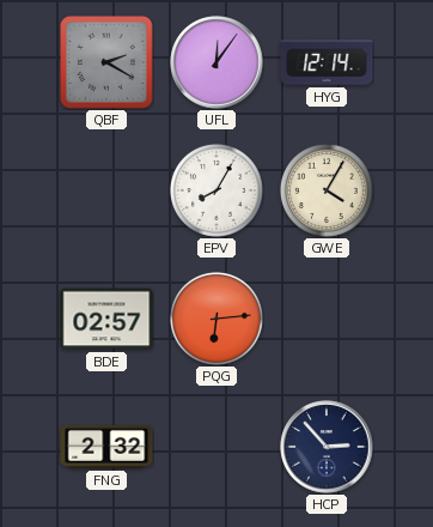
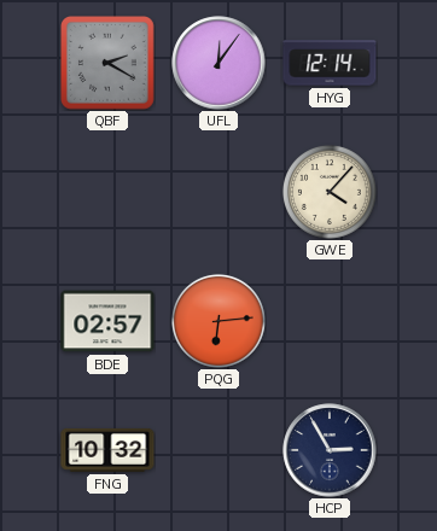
EPV: 8:05 -> none (216, 190)
GWE: 4:05 -> 4:07 (330, 192)
FNG: 2:32 -> 10:32 (107, 450)
HCP: 2:53 -> 2:55 (330, 450)
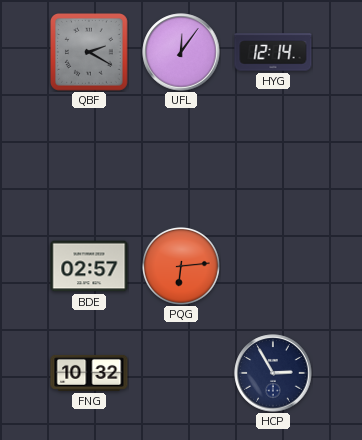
GWE: 4:07 -> none (330, 192)
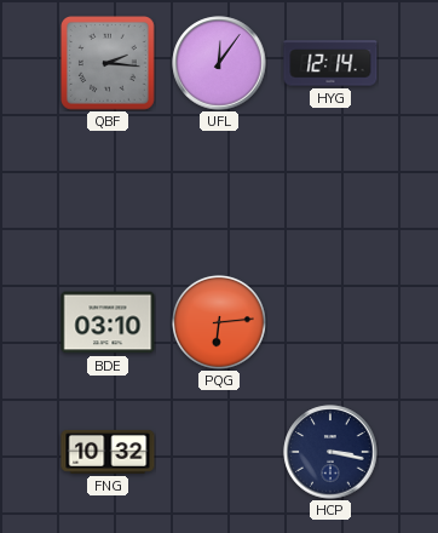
QBF: 2:20 -> 2:16 (109, 64)
BDE: 02:57 -> 03:10 (108, 322)
HCP: 2:55 -> 3:17 (330, 452)
